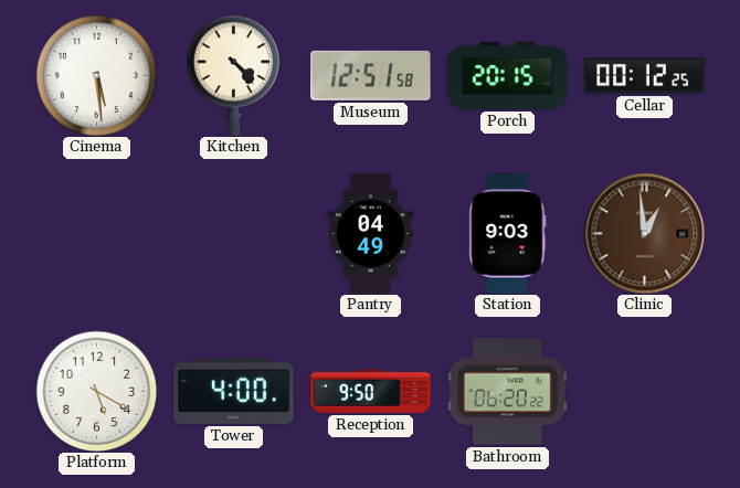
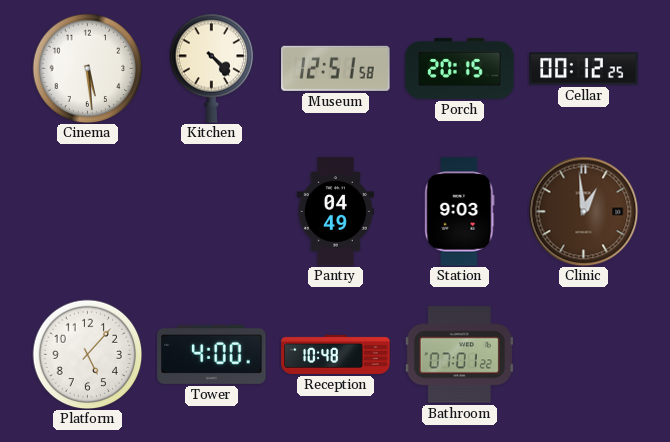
Platform: 5:20 -> 5:07 (87, 354)
Reception: 9:50 -> 10:48 (336, 354)
Bathroom: 06:20 -> 07:01 (459, 355)
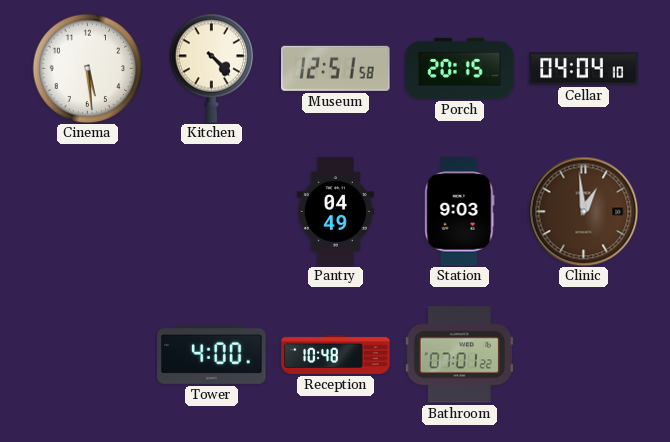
Cellar: 00:12 -> 04:04 (584, 69)
Platform: 5:07 -> none (87, 354)
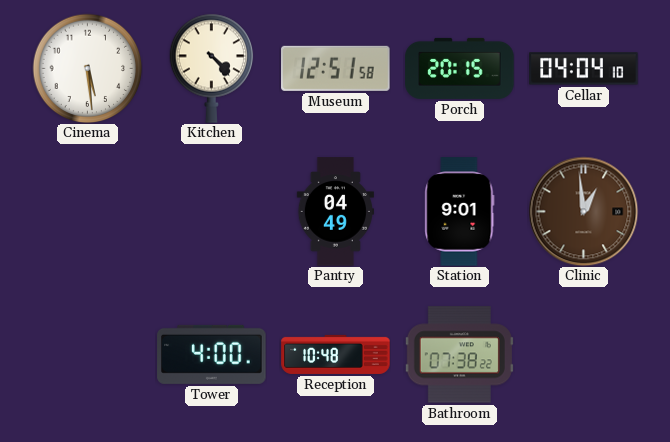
Station: 9:03 -> 9:01 (460, 212)
Bathroom: 07:01 -> 07:38 (459, 355)
